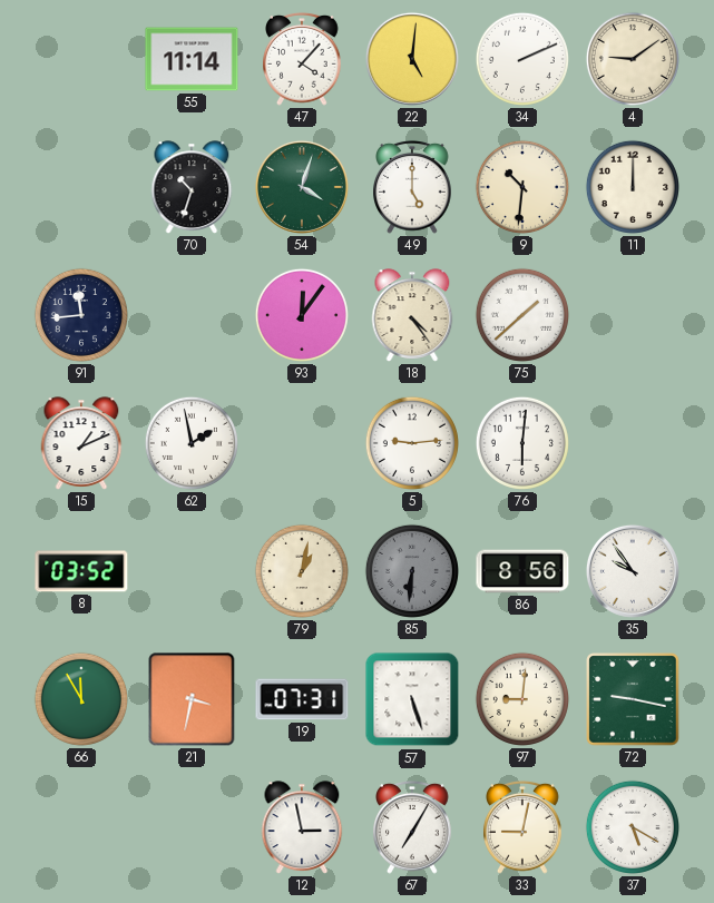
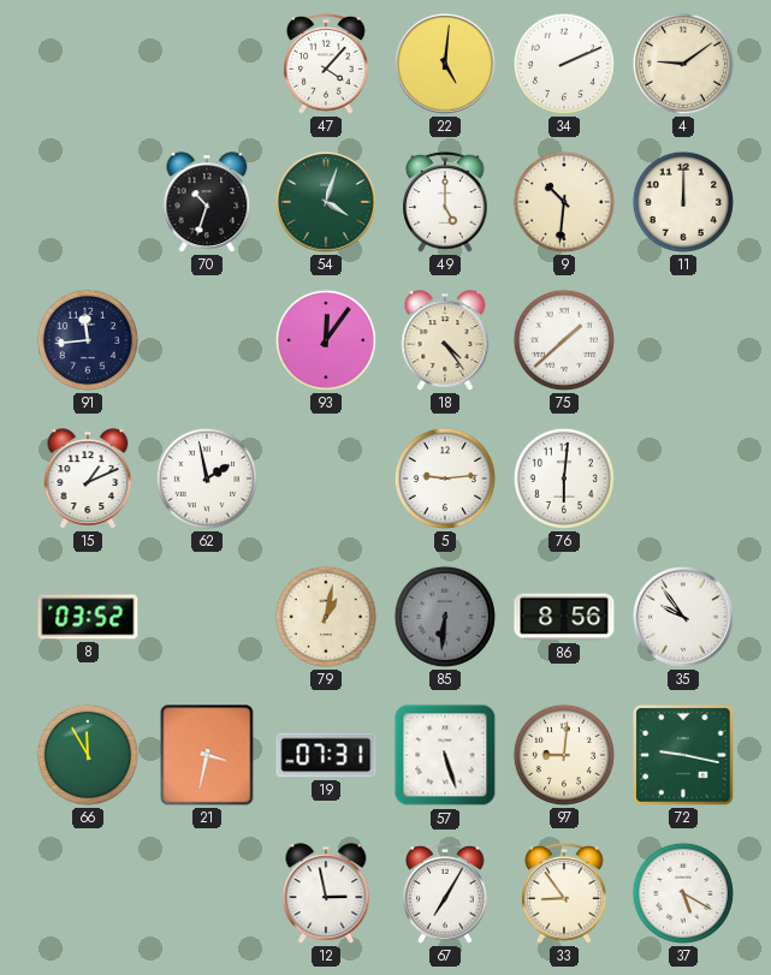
55: 11:14 -> none (192, 59)
33: 9:02 -> 8:54 (564, 893)
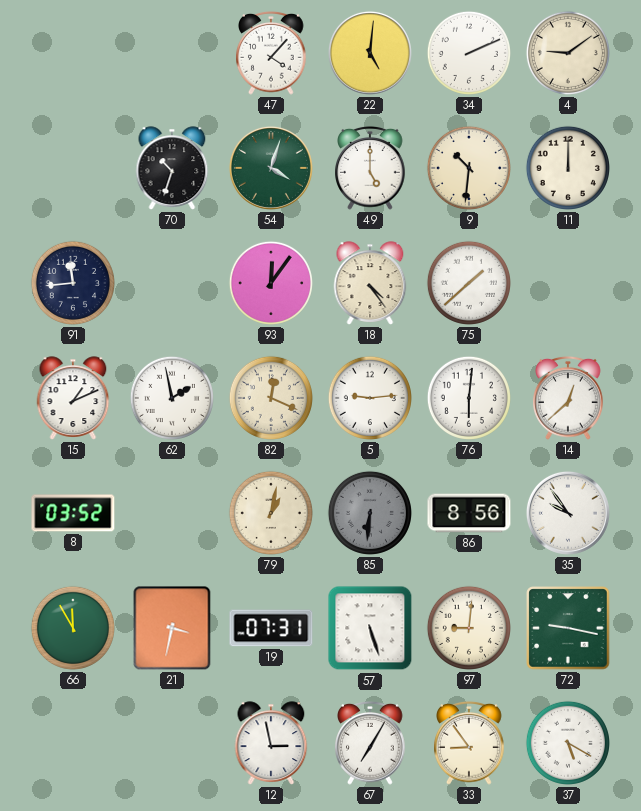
82: none -> 12:19 (271, 398)
14: none -> 12:38 (568, 398)
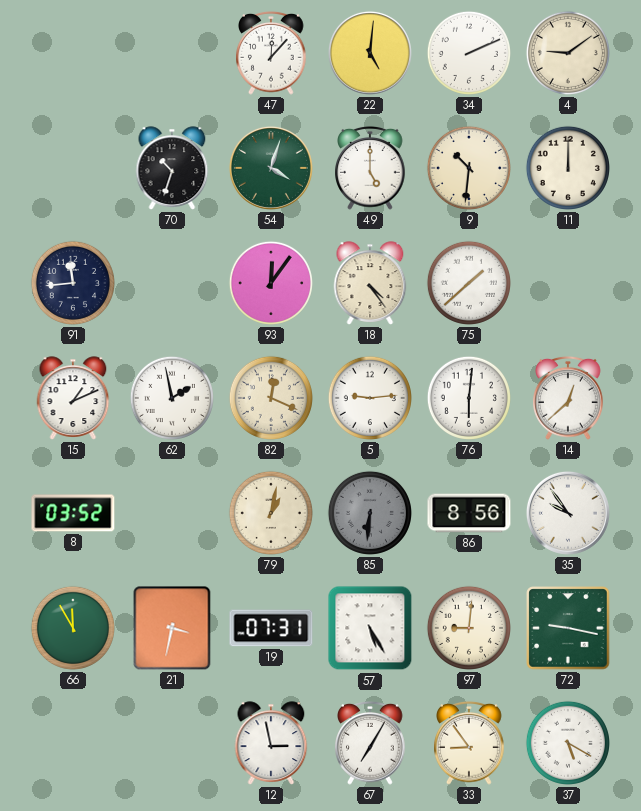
47: 4:07 -> 12:07 (271, 53)
57: 5:27 -> 5:25 (370, 628)
